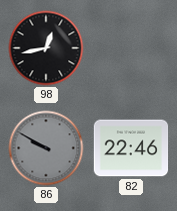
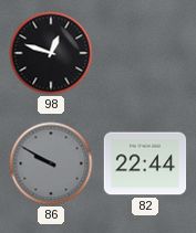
98: 12:43 -> 12:48 (51, 53)
82: 22:46 -> 22:44 (145, 163)
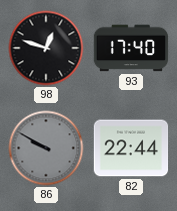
93: none -> 17:40 (131, 48)
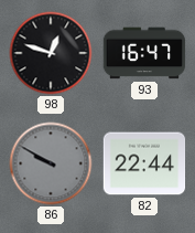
93: 17:40 -> 16:47 (144, 53)
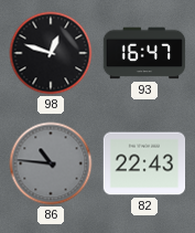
86: 9:50 -> 10:46 (51, 163)
82: 22:44 -> 22:43 (144, 163)
